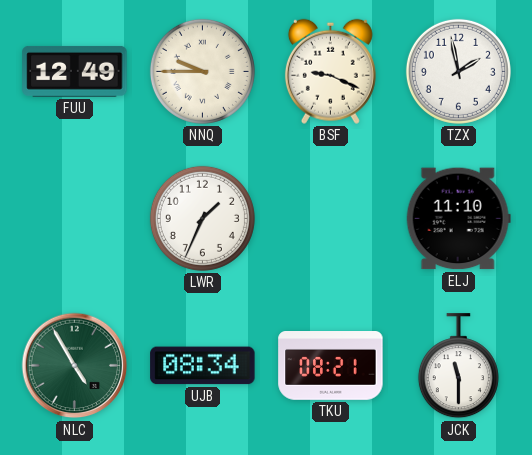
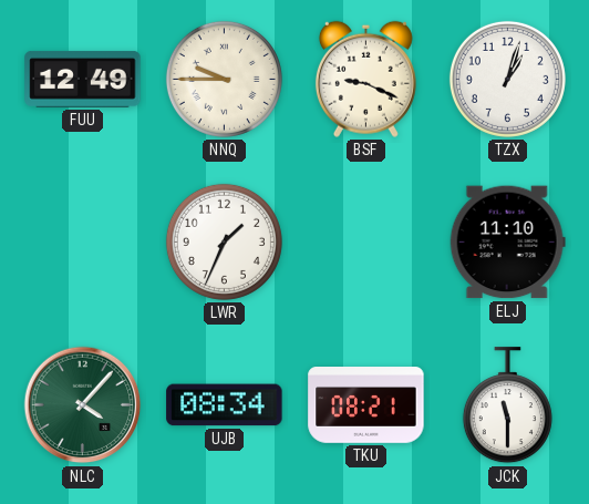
TZX: 1:58 -> 1:03 (507, 79)
NLC: 4:55 -> 4:07 (83, 405)
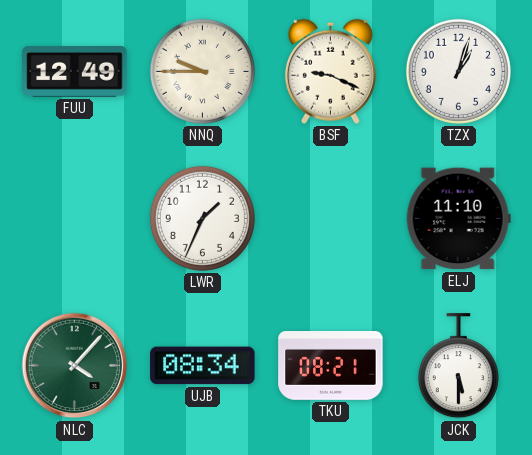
JCK: 11:30 -> 5:30 (458, 366)
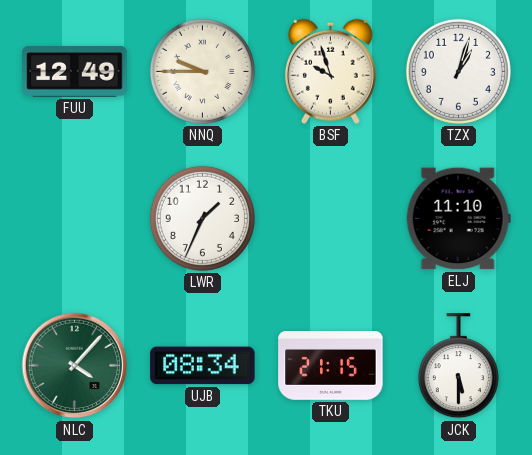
BSF: 9:19 -> 9:57 (330, 71)
TKU: 08:21 -> 21:15 (331, 366)
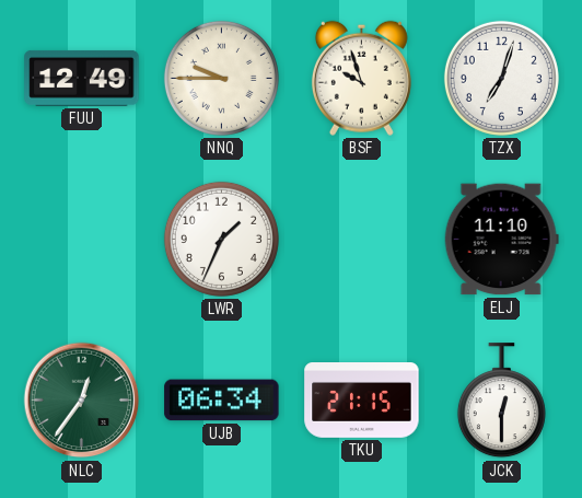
TZX: 1:03 -> 7:03 (501, 78)
NLC: 4:07 -> 12:36 (82, 401)
UJB: 08:34 -> 06:34 (222, 401)
JCK: 5:30 -> 12:30 (501, 401)
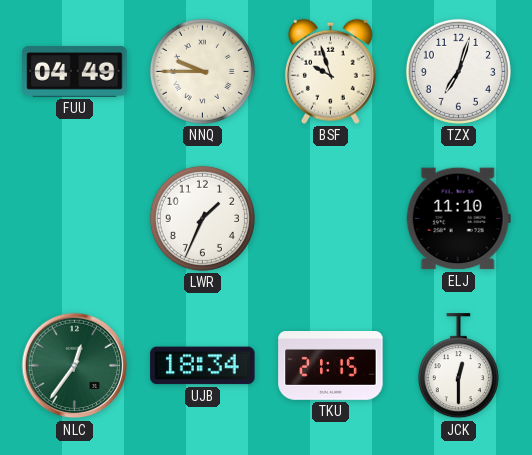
FUU: 12:49 -> 04:49 (75, 71)
UJB: 06:34 -> 18:34 (203, 366)
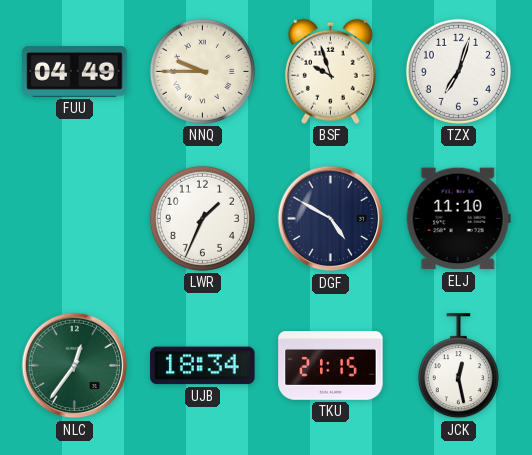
DGF: none -> 4:50 (331, 219)
JCK: 12:30 -> 12:28 (458, 366)
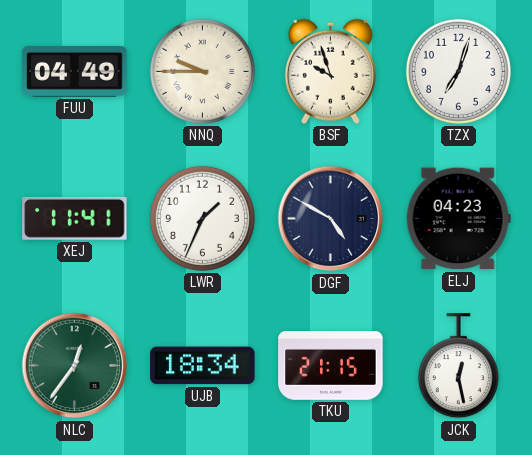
XEJ: none -> 11:41 (75, 218)
ELJ: 11:10 -> 04:23 (458, 219)
